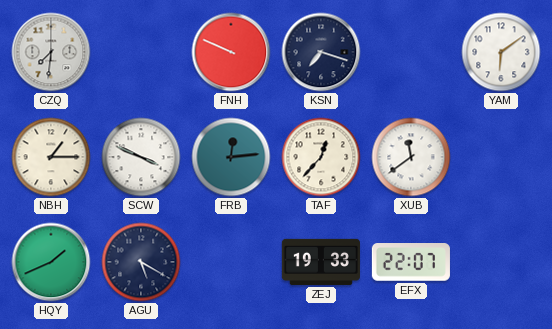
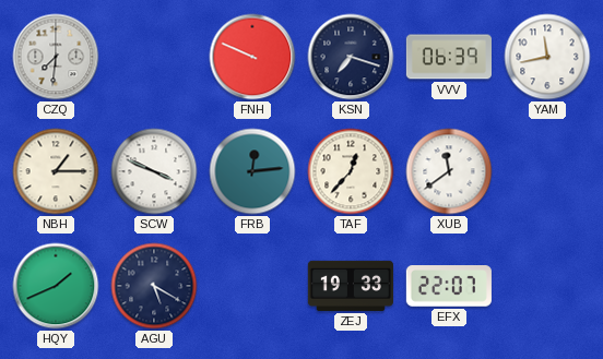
VVV: none -> 06:39 (449, 57)
YAM: 6:09 -> 11:43 (547, 57)
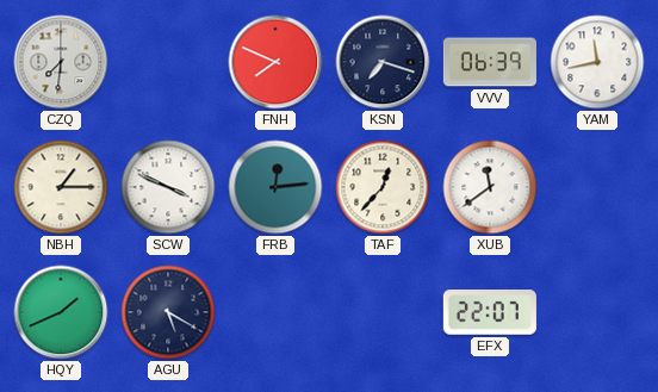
FNH: 9:49 -> 7:49 (275, 62)
ZEJ: 19:33 -> none (351, 286)
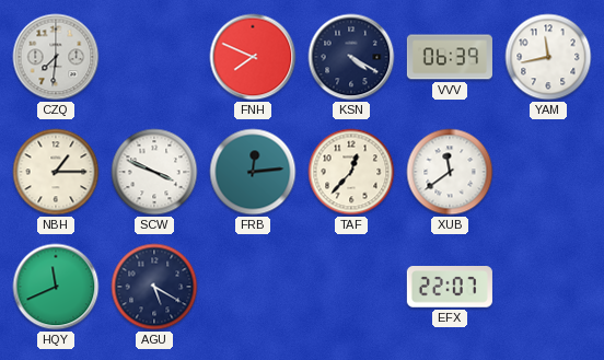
KSN: 7:18 -> 4:20 (351, 57)
HQY: 1:41 -> 11:41 (56, 287)
